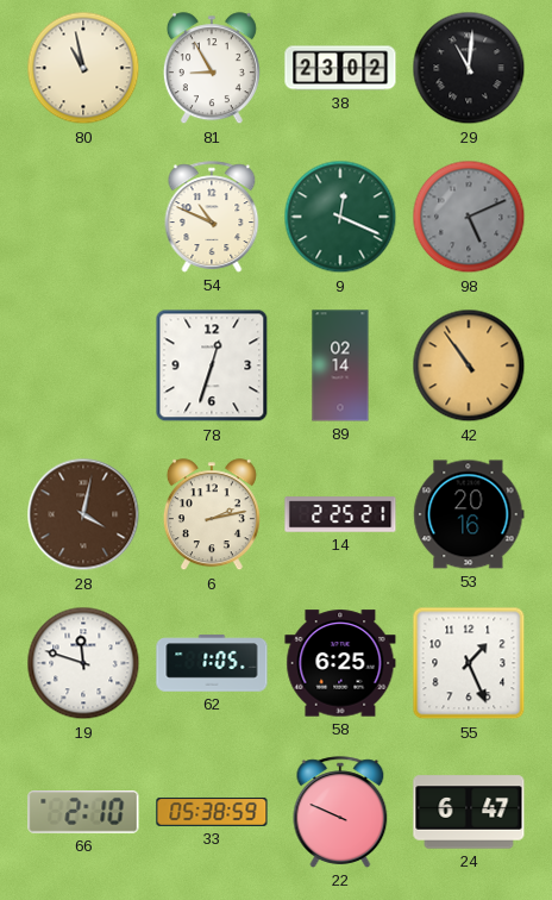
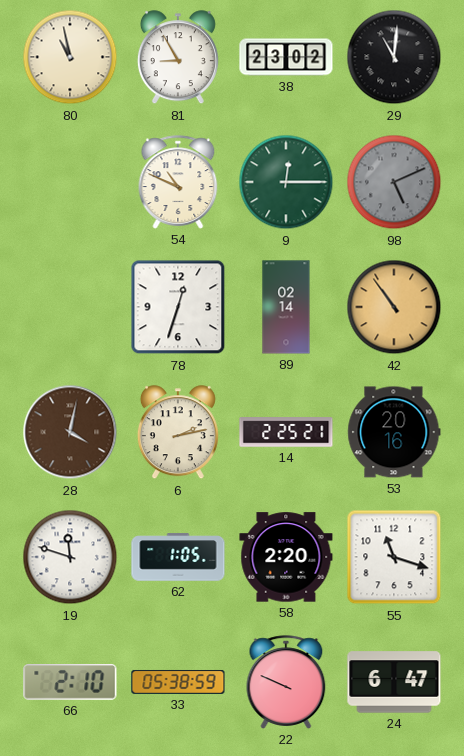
9: 12:19 -> 12:15 (286, 182)
58: 6:25 -> 2:20 (286, 557)
55: 1:26 -> 11:18 (394, 557)
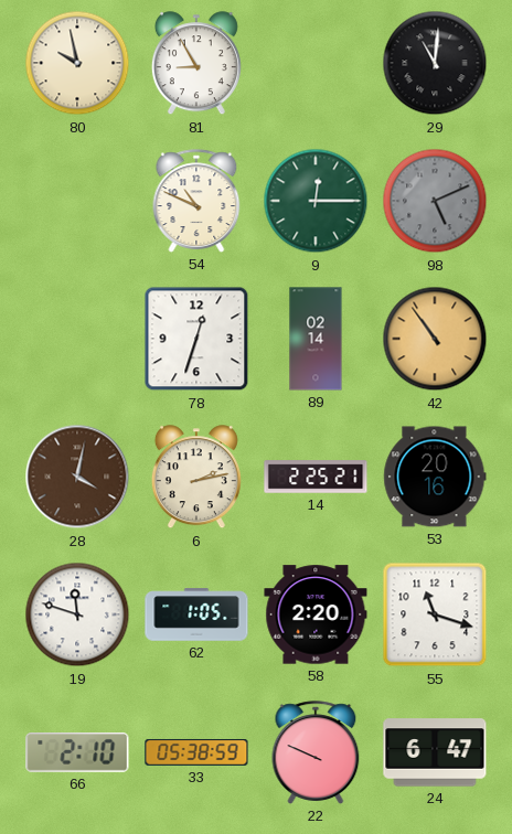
80: 10:58 -> 9:58 (77, 63)
38: 23:02 -> none (286, 57)
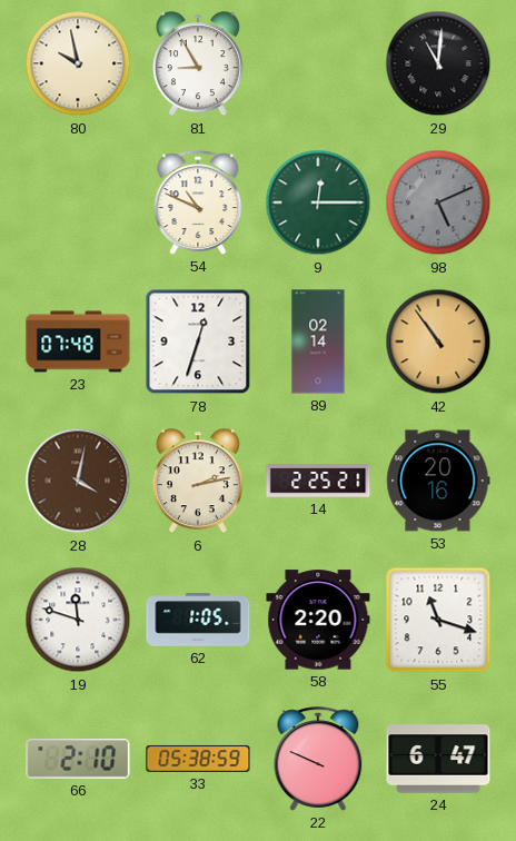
23: none -> 07:48 (78, 342)
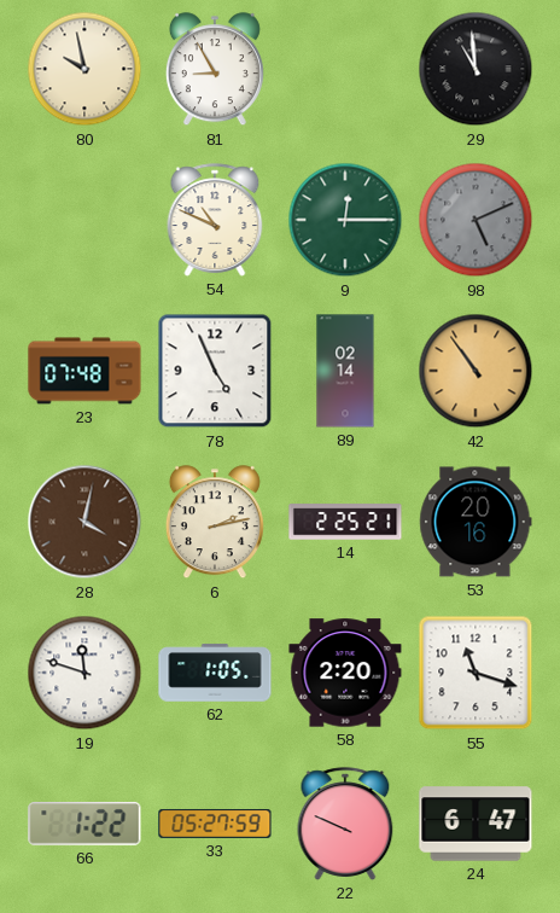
29: 11:01 -> 10:59 (476, 69)
78: 12:33 -> 4:56 (215, 371)
66: 2:10 -> 1:22 (84, 825)
33: 05:38 -> 05:27 (215, 824)
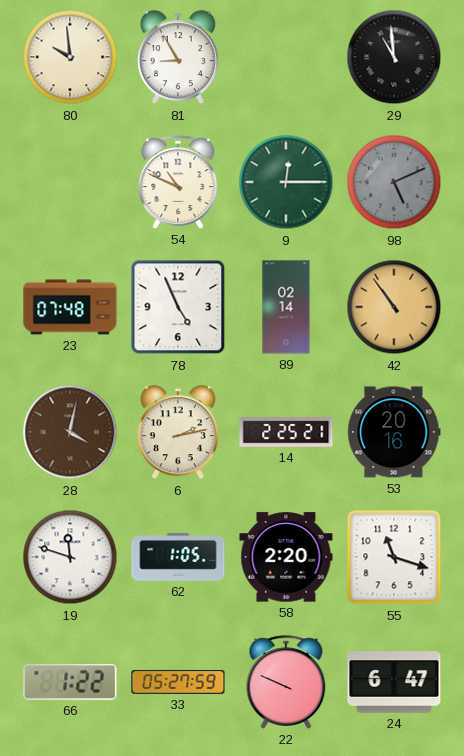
80: 9:58 -> 9:59 (70, 57)
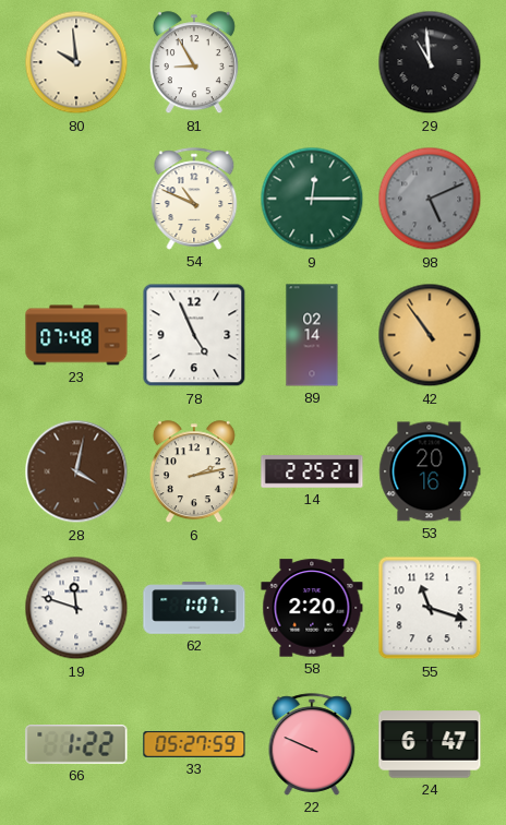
62: 1:05 -> 1:07 (194, 608)
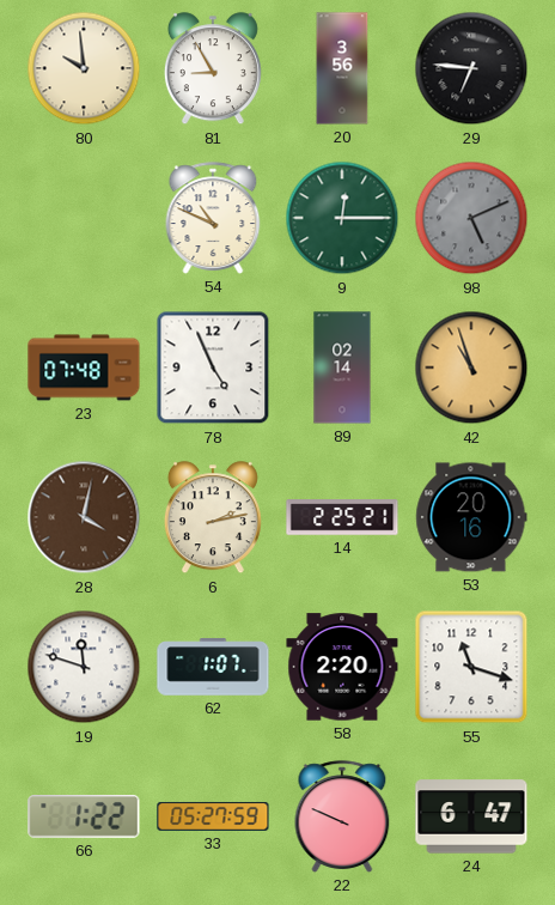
20: none -> 3:56 (342, 68)
29: 10:59 -> 6:46 (471, 68)
42: 10:54 -> 10:57 (471, 368)
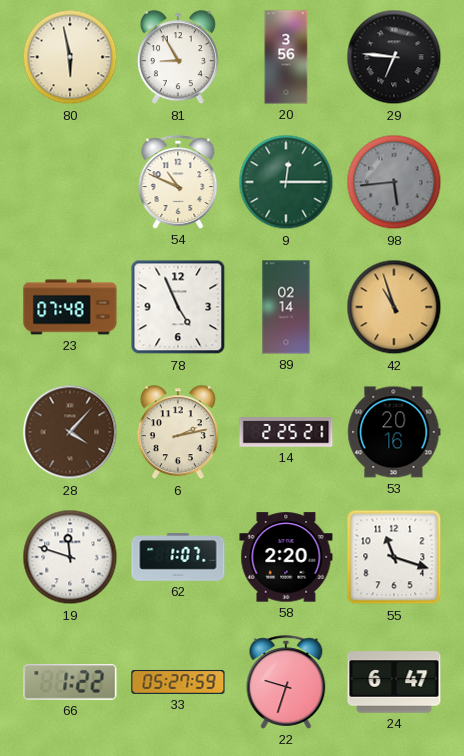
80: 9:59 -> 5:58 (70, 57)
98: 5:11 -> 5:44 (394, 182)
28: 4:02 -> 4:07 (70, 432)
22: 9:49 -> 9:33 (286, 682)
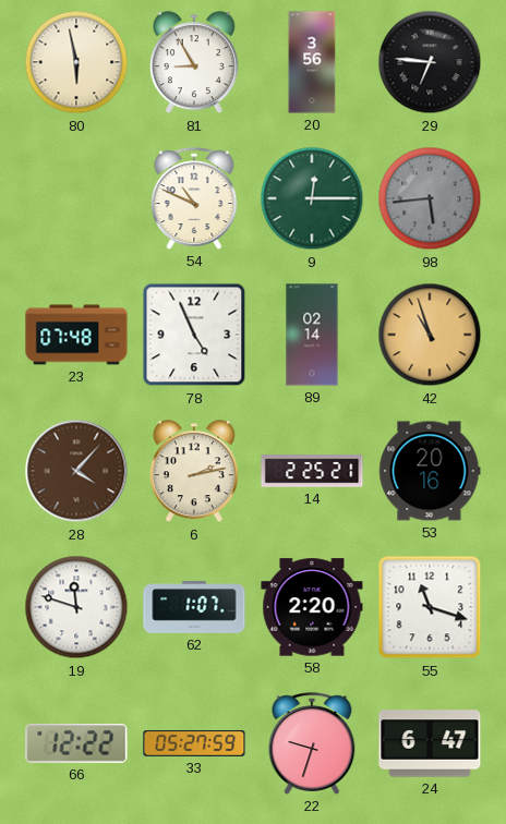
66: 1:22 -> 12:22 (76, 744)
